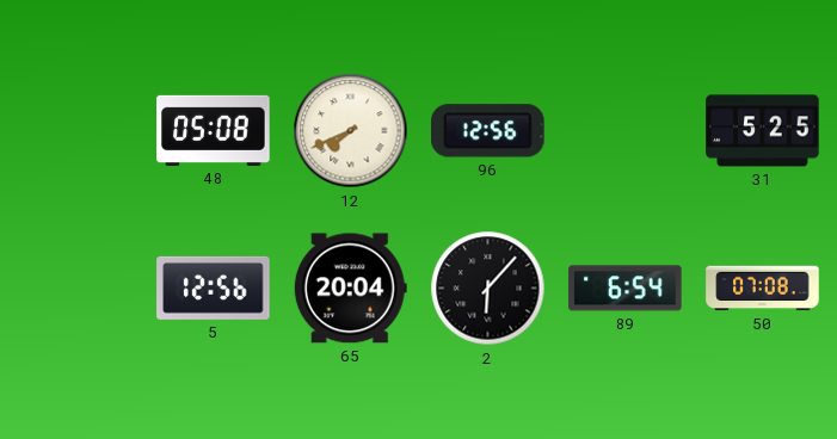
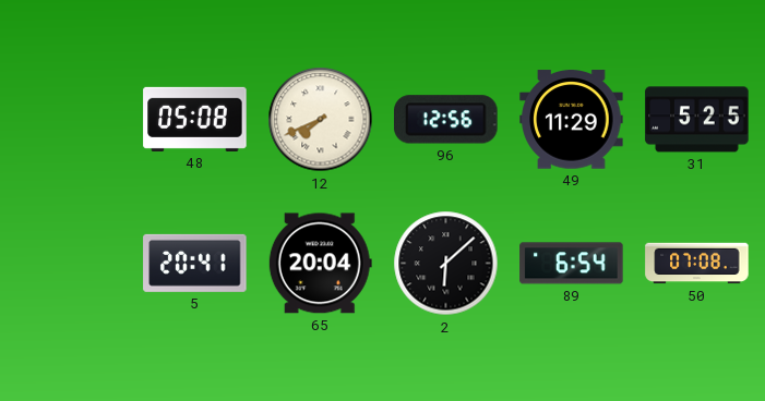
49: none -> 11:29 (572, 120)
5: 12:56 -> 20:41 (195, 263)
2: 6:07 -> 6:08 (446, 264)
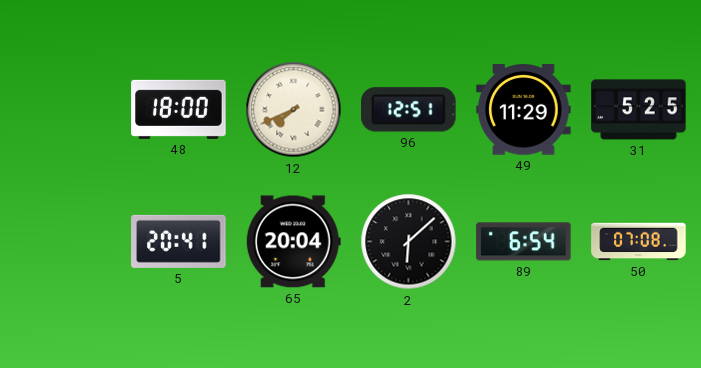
48: 05:08 -> 18:00 (179, 109)
96: 12:56 -> 12:51 (409, 110)
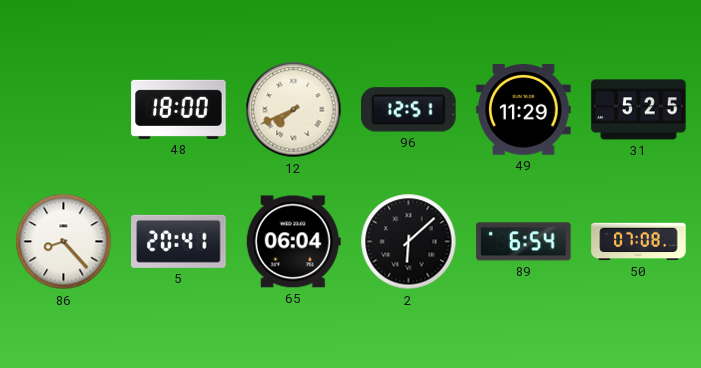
86: none -> 8:23 (64, 242)
65: 20:04 -> 06:04 (293, 242)
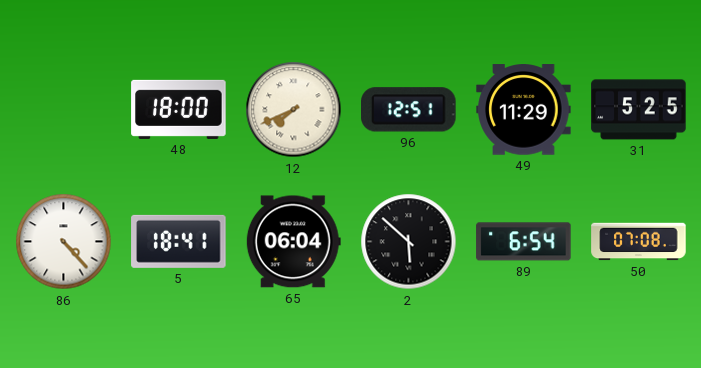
86: 8:23 -> 4:23 (64, 242)
5: 20:41 -> 18:41 (179, 241)
2: 6:08 -> 5:52 (409, 242)
